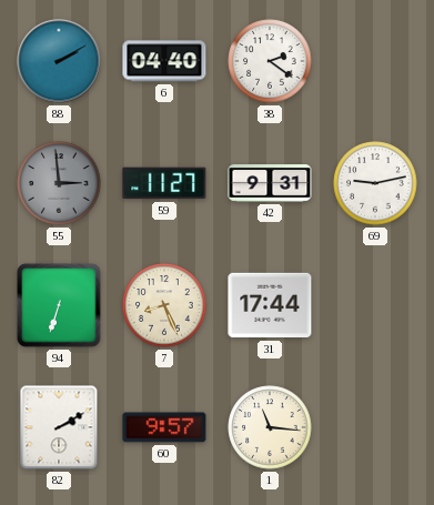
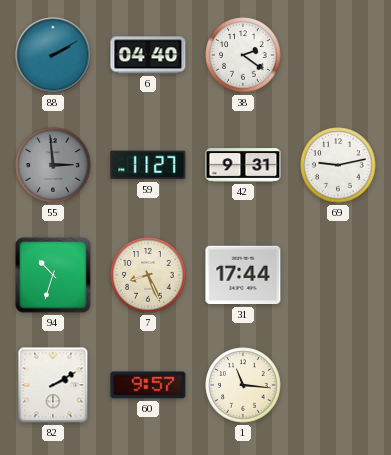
94: 6:33 -> 10:33 (53, 275)
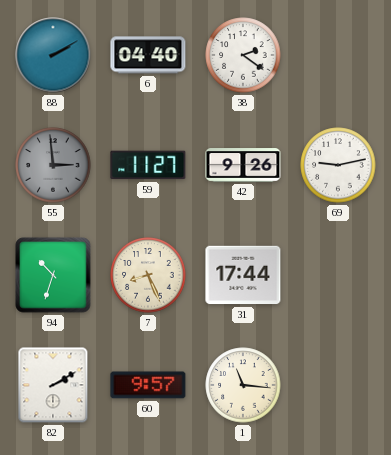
42: 9:31 -> 9:26 (243, 165)
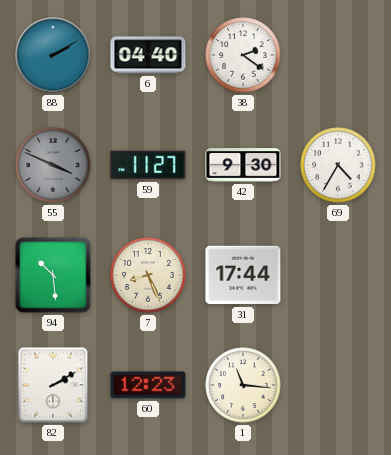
55: 2:59 -> 3:49 (53, 165)
42: 9:26 -> 9:30 (243, 165)
69: 9:13 -> 4:35 (338, 165)
94: 10:33 -> 10:29 (53, 275)
60: 9:57 -> 12:23 (148, 385)
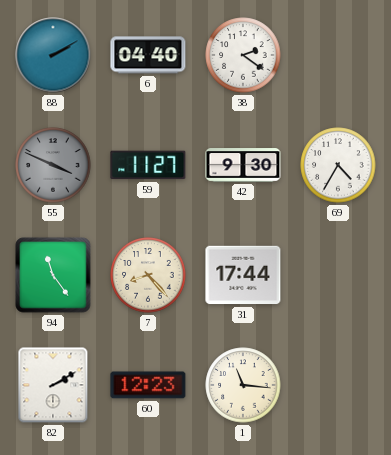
94: 10:29 -> 11:24 (53, 275)
7: 8:26 -> 8:23 (148, 275)
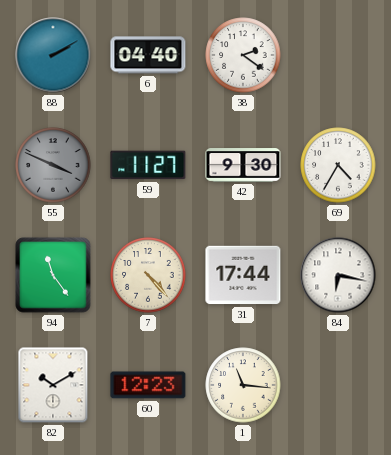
7: 8:23 -> 4:23 (148, 275)
84: none -> 6:17 (338, 275)
82: 2:10 -> 10:10 (53, 385)
